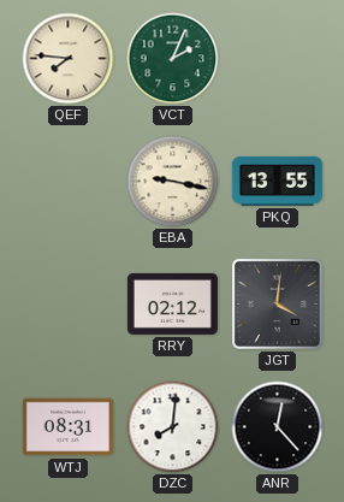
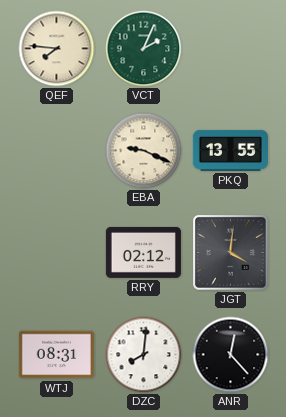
EBA: 9:17 -> 9:19 (144, 151)
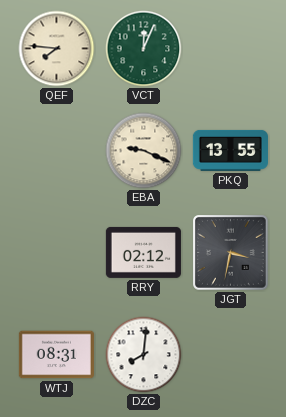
VCT: 2:04 -> 12:04 (144, 49)
JGT: 4:01 -> 3:32 (231, 253)
ANR: 12:23 -> none (231, 355)
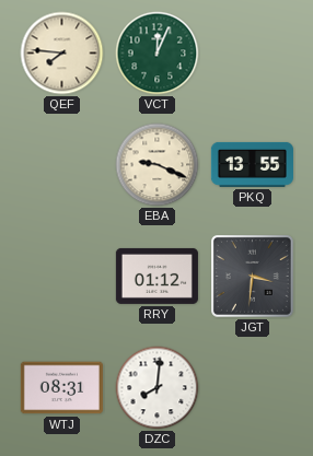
RRY: 02:12 -> 01:12 (156, 276)
JGT: 3:32 -> 3:31 (253, 277)
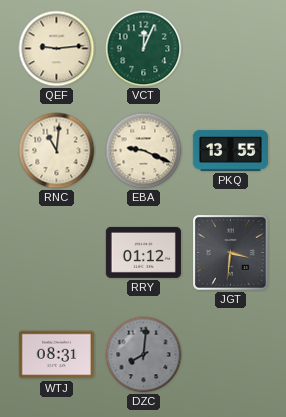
QEF: 7:46 -> 9:14 (57, 49)
RNC: none -> 11:01 (57, 151)
DZC dial: white -> grey (144, 355)
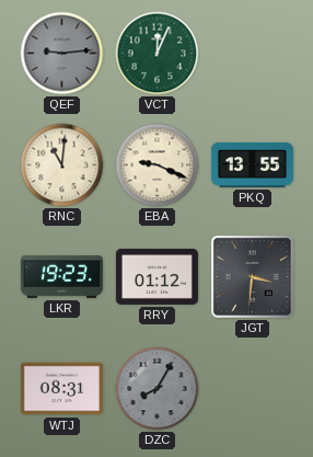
QEF dial: cream -> grey (62, 54)
LKR: none -> 19:23 (61, 276)
DZC: 8:01 -> 8:05 (158, 389)
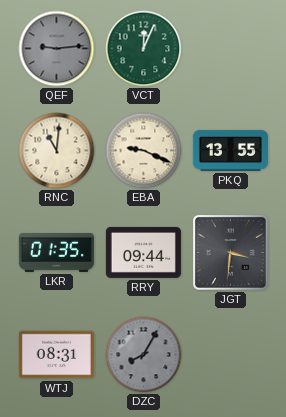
LKR: 19:23 -> 01:35 (56, 252)
RRY: 01:12 -> 09:44 (143, 252)
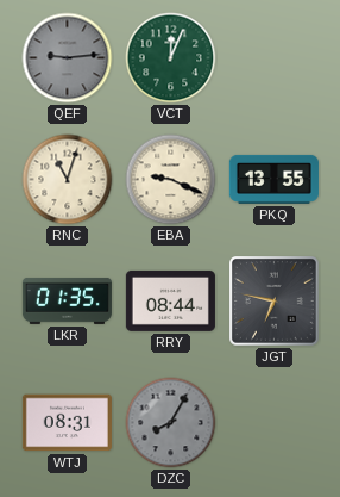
RNC: 11:01 -> 11:03 (68, 180)
RRY: 09:44 -> 08:44 (170, 300)
JGT: 3:31 -> 6:47 (275, 302)
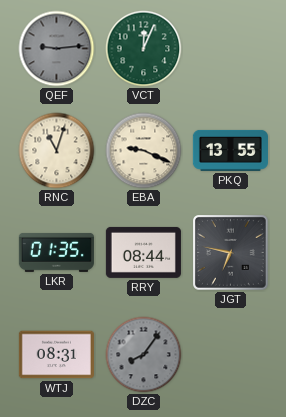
DZC: 8:05 -> 8:06 (144, 355)
